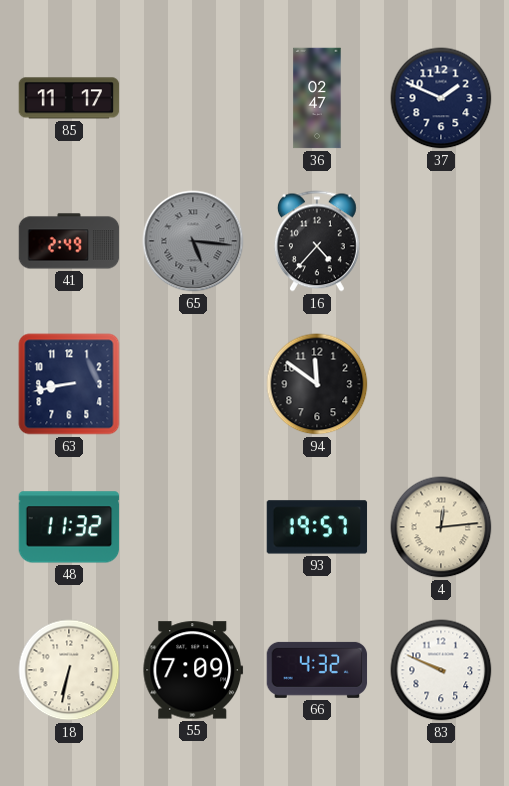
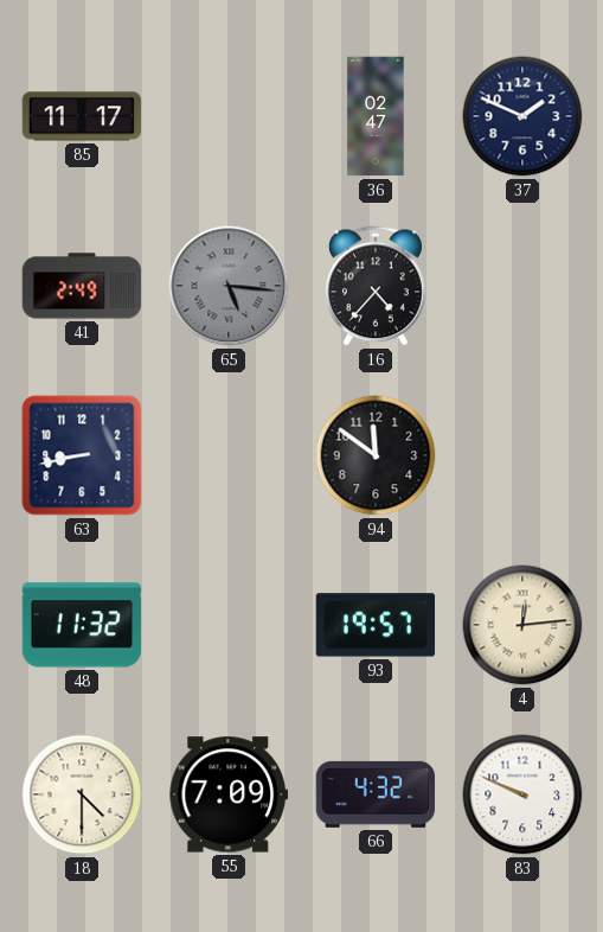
18: 6:32 -> 4:30 (82, 794)
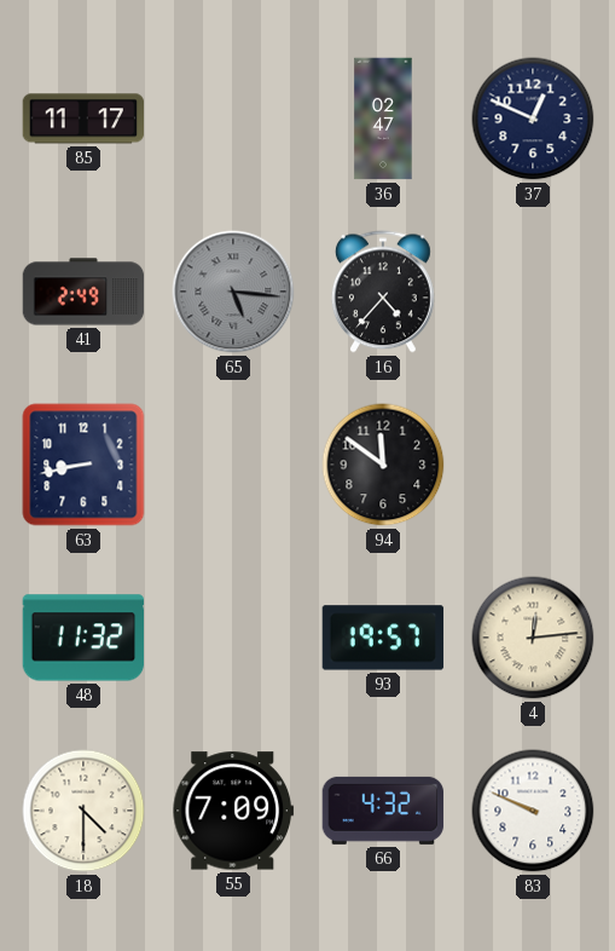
37: 1:49 -> 12:49 (533, 119)
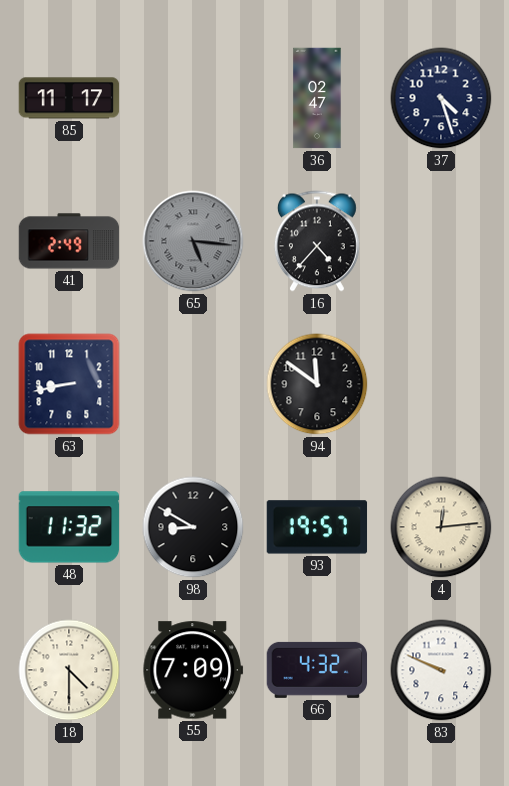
37: 12:49 -> 4:27 (441, 98)
98: none -> 8:50 (193, 527)
